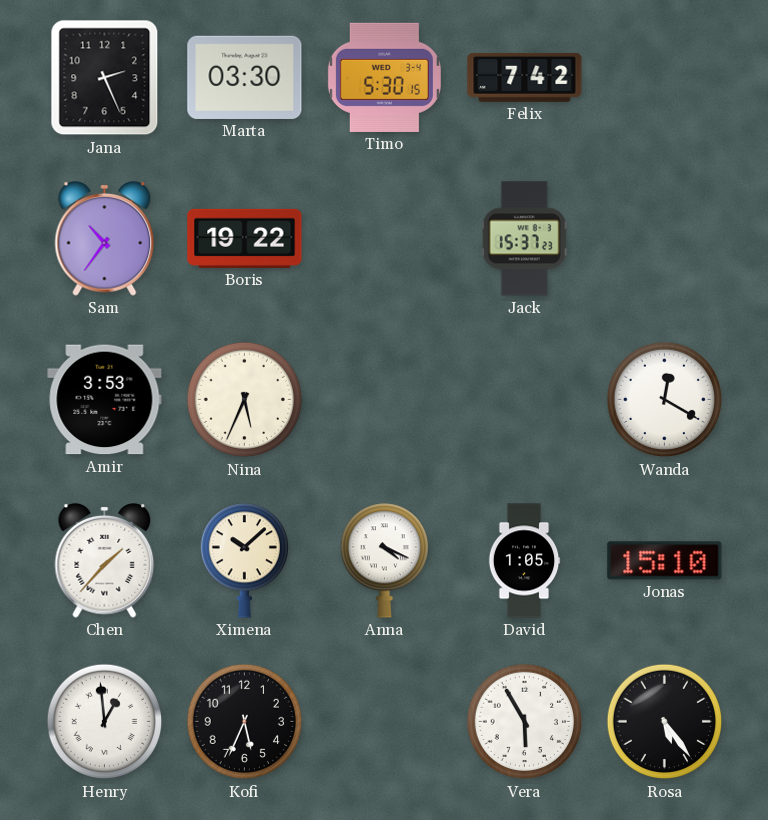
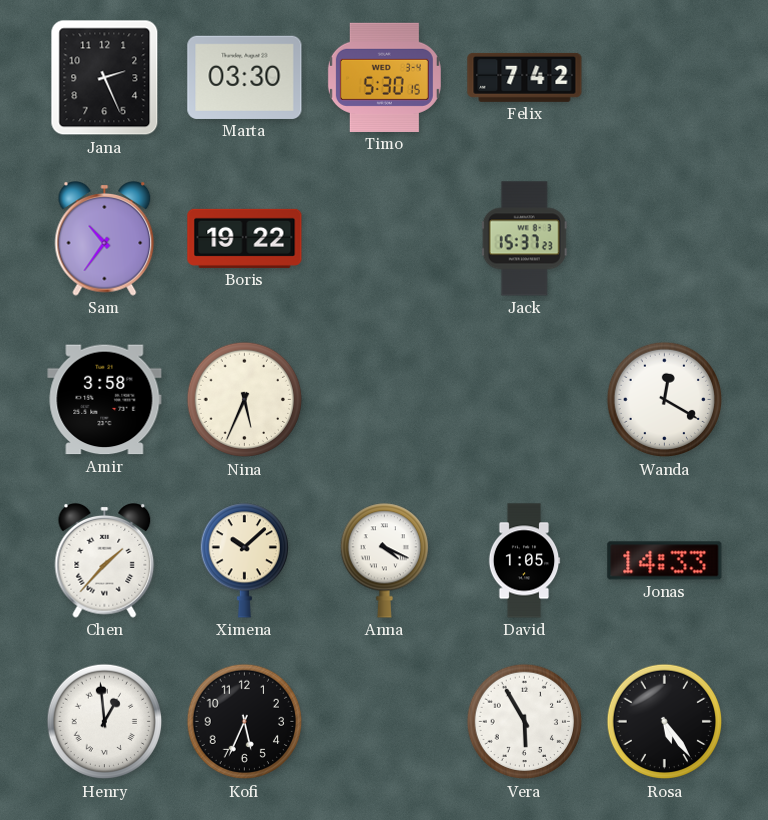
Amir: 3:53 -> 3:58 (105, 400)
Jonas: 15:10 -> 14:33 (665, 561)
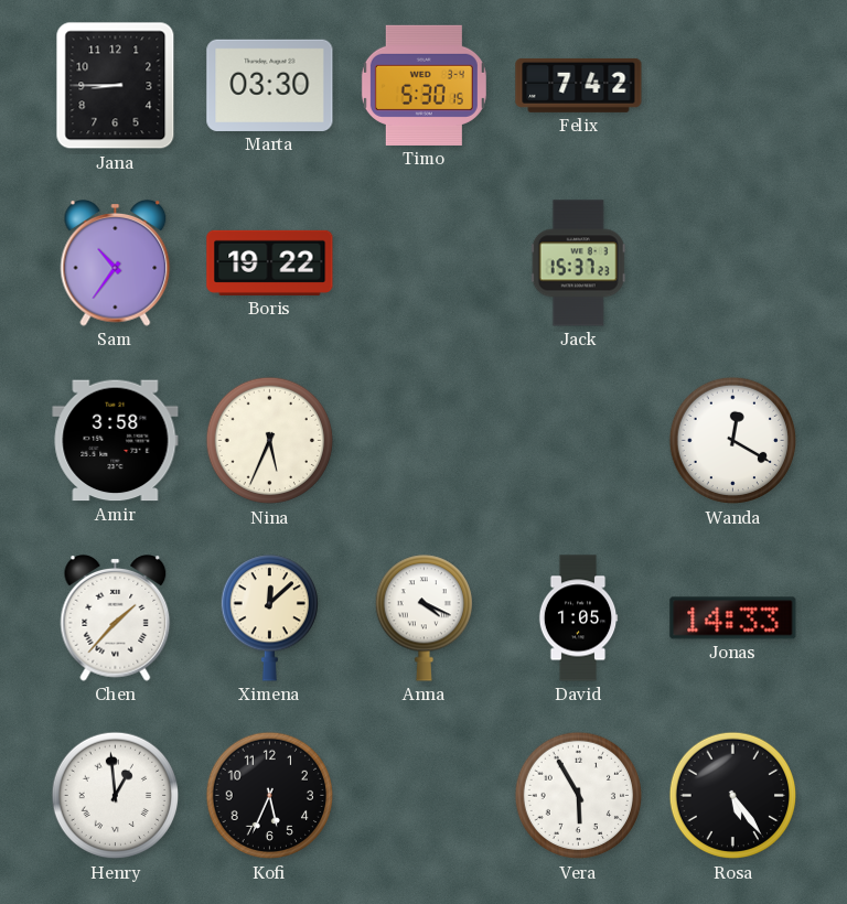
Jana: 2:26 -> 8:45 (116, 86)
Ximena: 10:08 -> 12:08 (269, 618)
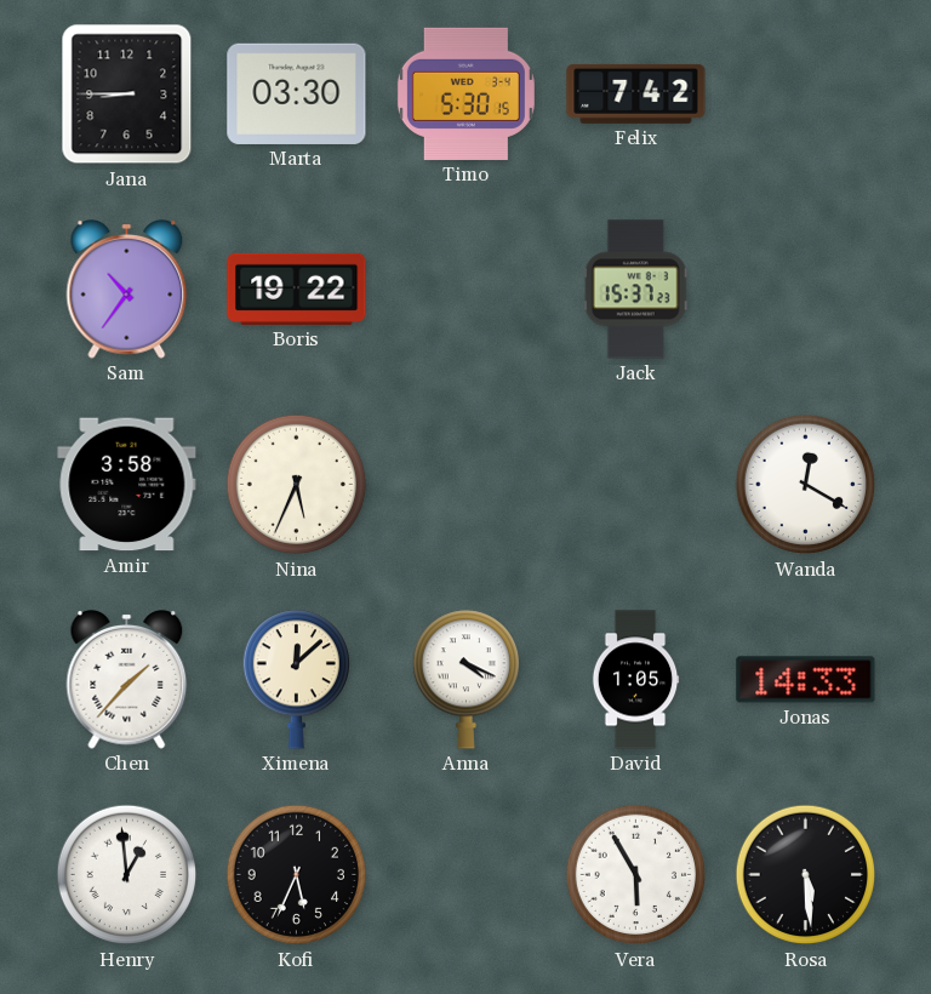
Rosa: 5:24 -> 5:29 (806, 875)
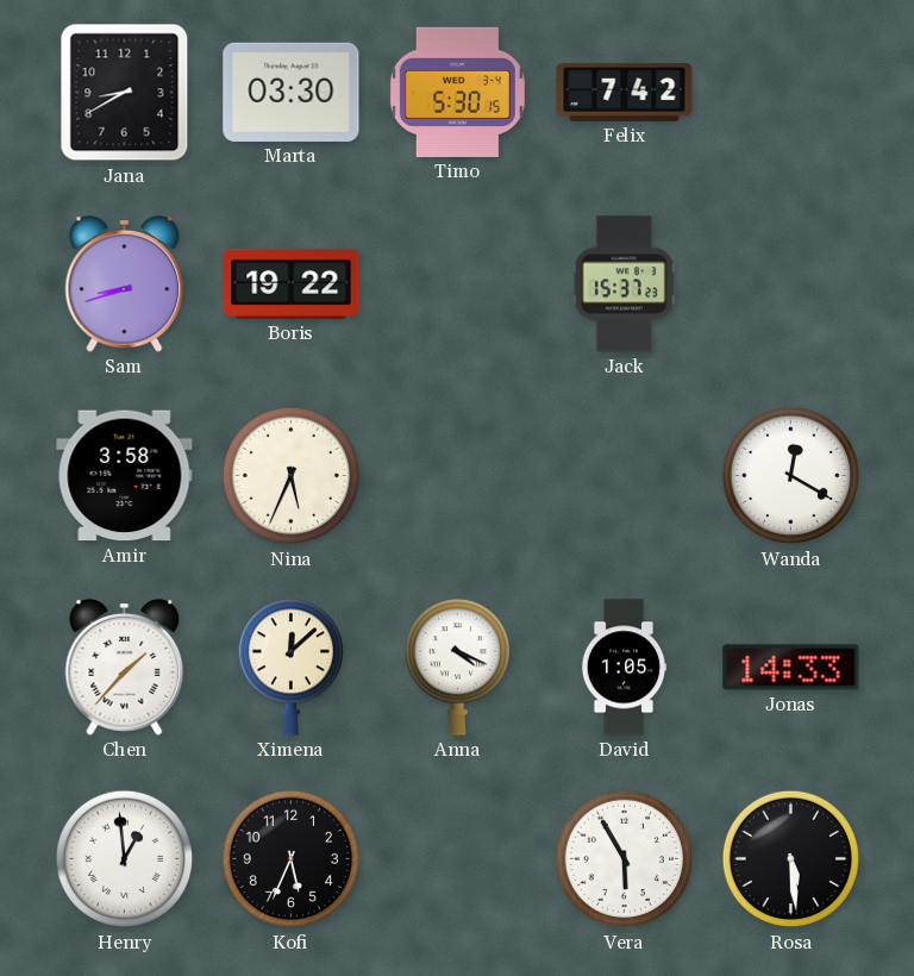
Jana: 8:45 -> 8:40 (125, 93)
Sam: 10:36 -> 8:42 (125, 284)
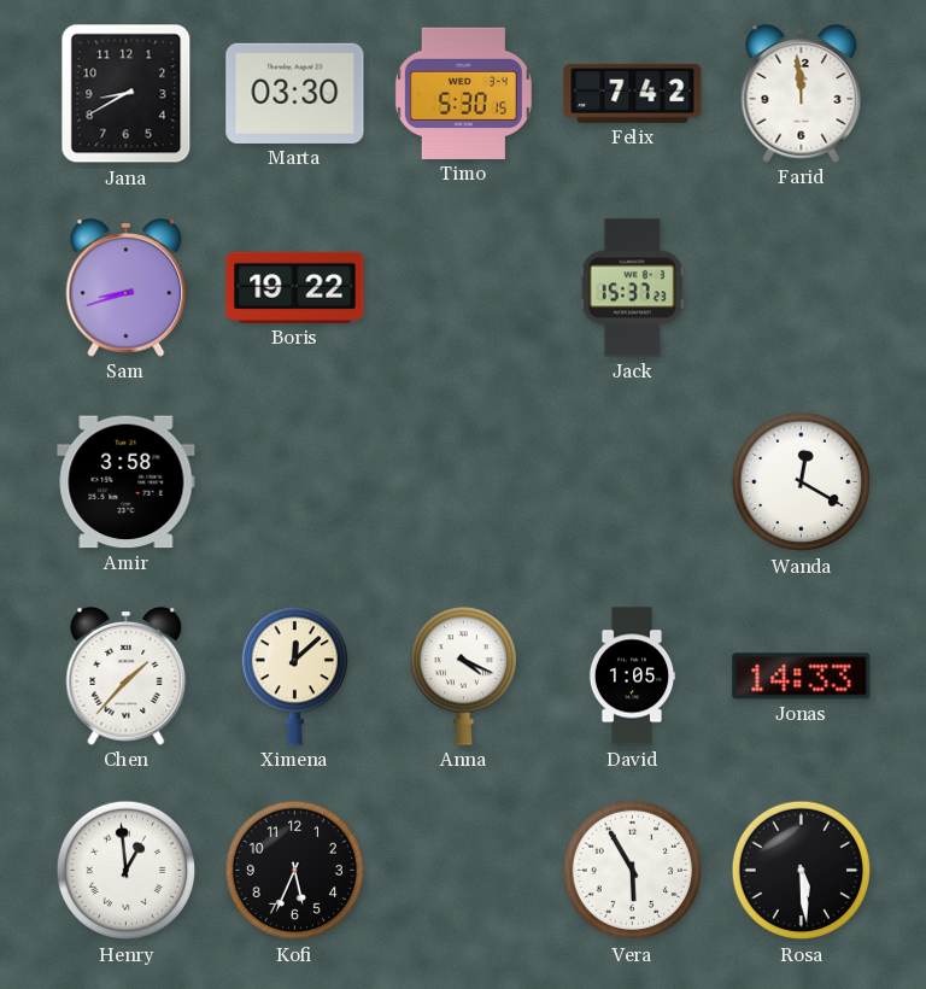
Farid: none -> 11:59 (802, 94)
Nina: 5:34 -> none (292, 476)
